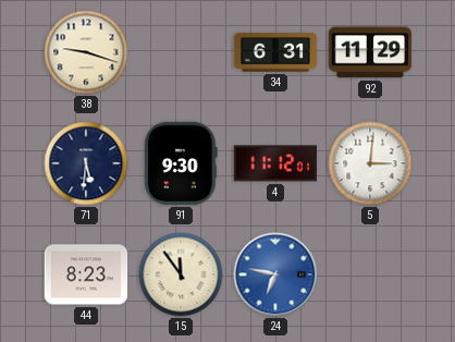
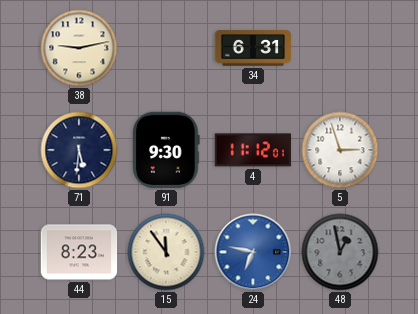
38: 9:18 -> 9:13 (79, 48)
92: 11:29 -> none (370, 52)
5: 3:01 -> 2:57 (340, 150)
48: none -> 12:58 (340, 252)
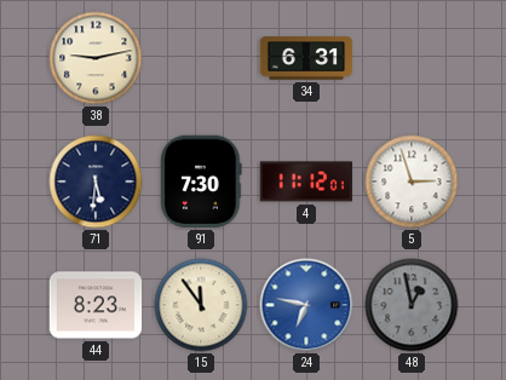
91: 9:30 -> 7:30 (201, 182)
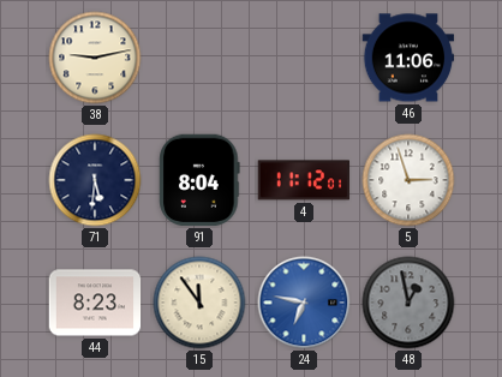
34: 6:31 -> none (306, 58)
46: none -> 11:06 (408, 58)
91: 7:30 -> 8:04 (199, 180)
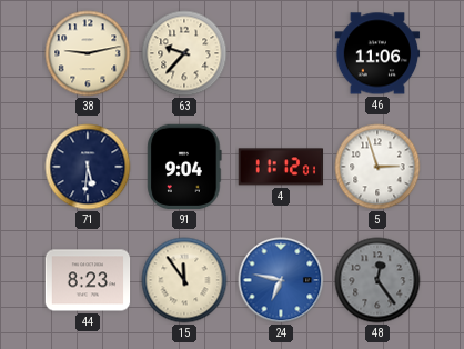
63: none -> 9:37 (184, 53)
91: 8:04 -> 9:04 (184, 167)
48: 12:58 -> 12:24 (377, 280)
